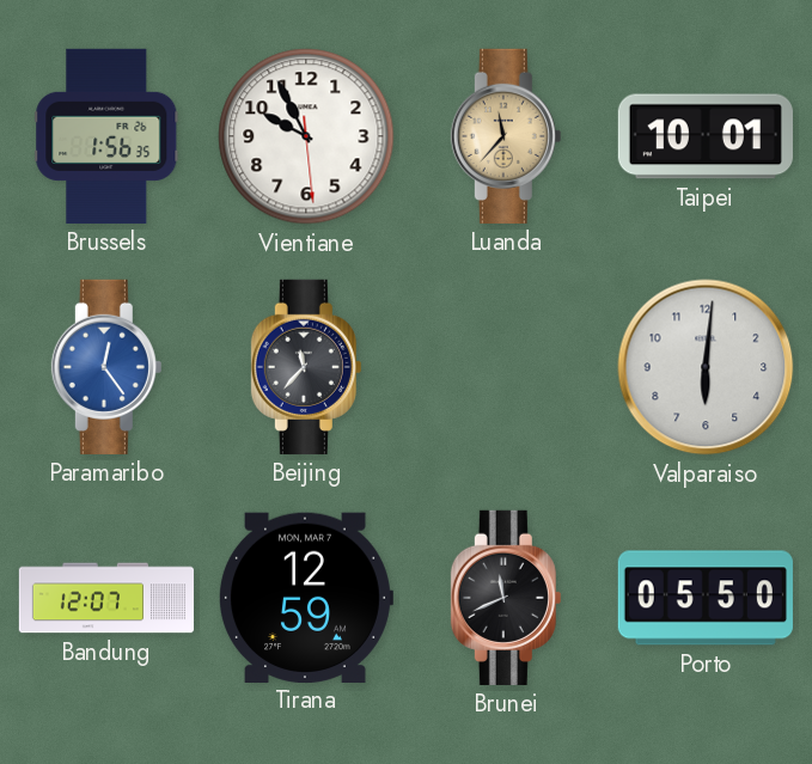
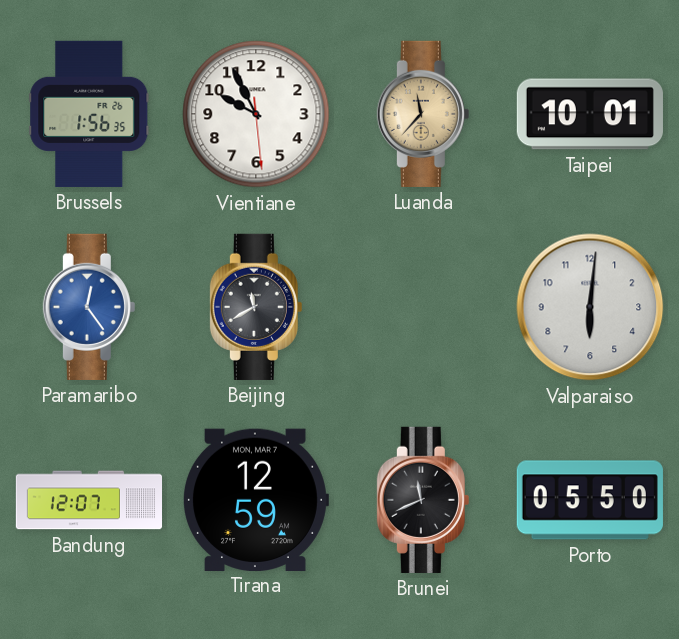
Beijing: 11:37 -> 11:40 (256, 307)
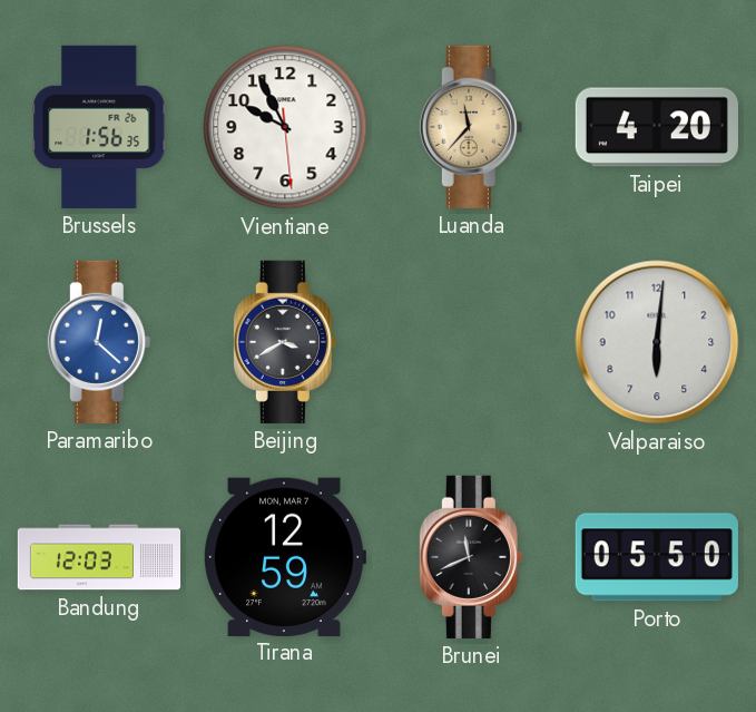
Taipei: 10:01 -> 4:20 (657, 127)
Paramaribo: 12:24 -> 12:22 (99, 342)
Beijing: 11:40 -> 3:40 (285, 342)
Bandung: 12:07 -> 12:03 (99, 557)
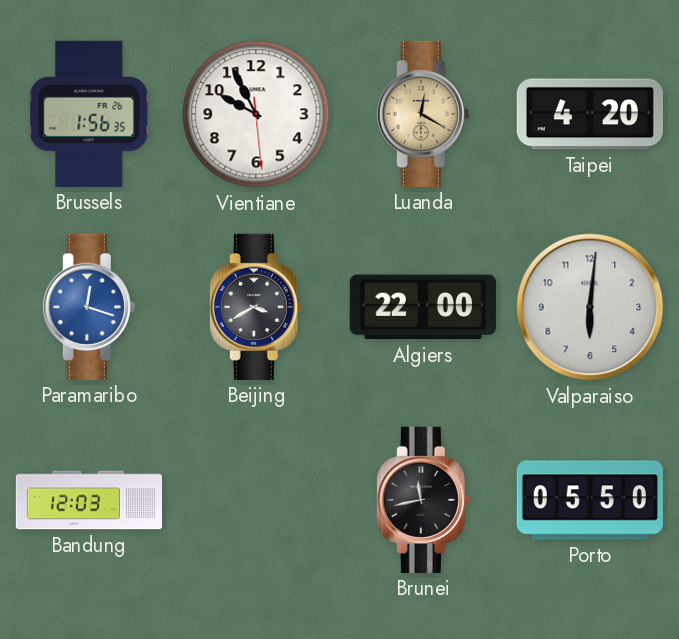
Luanda: 11:37 -> 12:20 (423, 114)
Paramaribo: 12:22 -> 12:18 (89, 307)
Algiers: none -> 22:00 (423, 307)
Tirana: 12:59 -> none (284, 556)
Brunei: 11:41 -> 11:43 (423, 500)
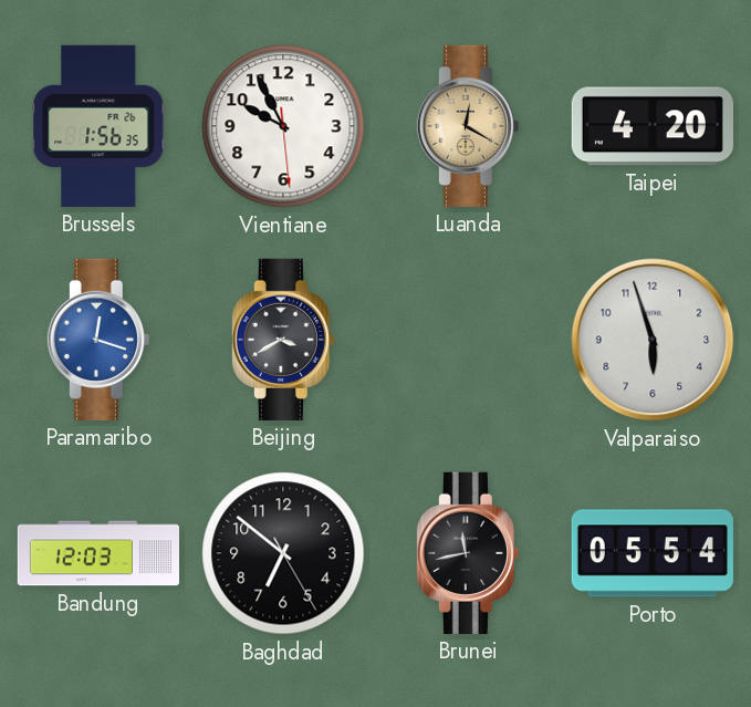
Algiers: 22:00 -> none (423, 307)
Valparaiso: 6:01 -> 5:57 (653, 340)
Baghdad: none -> 6:51 (283, 553)
Porto: 05:50 -> 05:54 (653, 553)
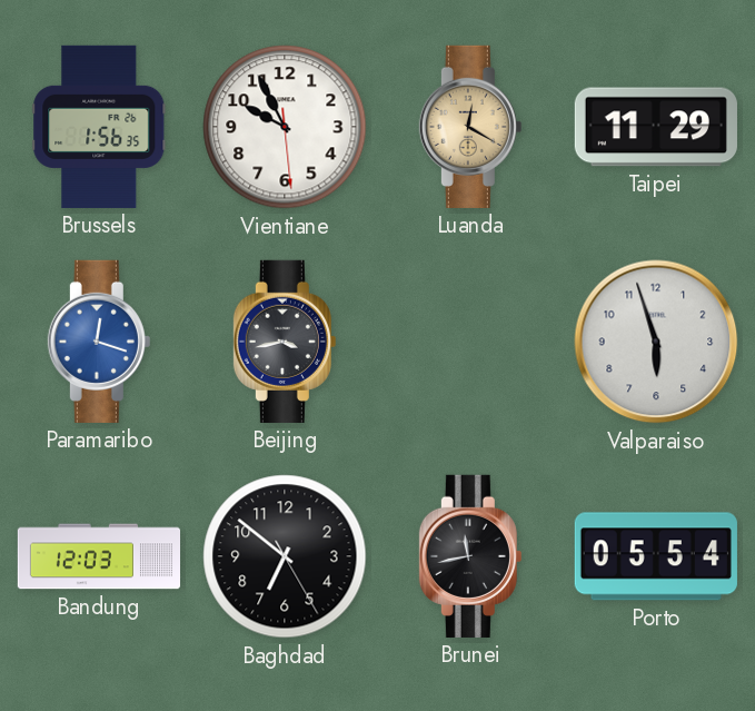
Taipei: 4:20 -> 11:29 (656, 127)
Beijing: 3:40 -> 3:43 (285, 342)
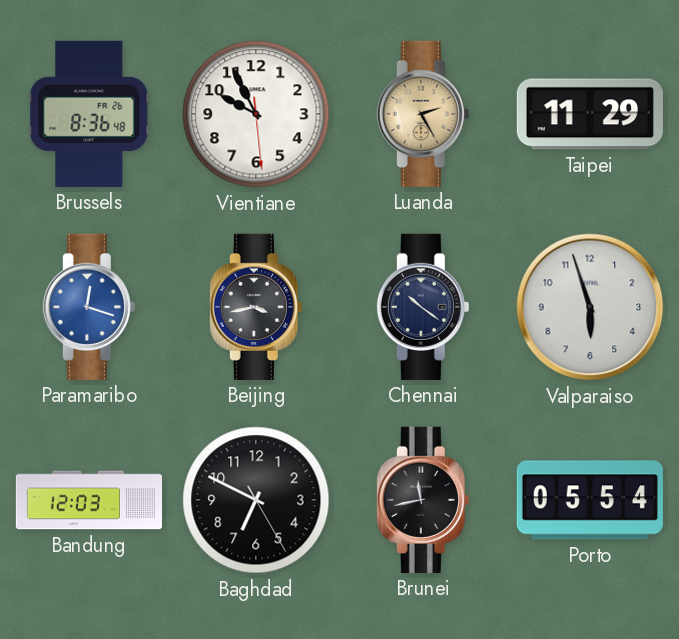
Brussels: 1:56 -> 8:36 (89, 114)
Luanda: 12:20 -> 2:25 (423, 114)
Chennai: none -> 10:21 (423, 307)
Baghdad: 6:51 -> 6:49 (256, 500)
